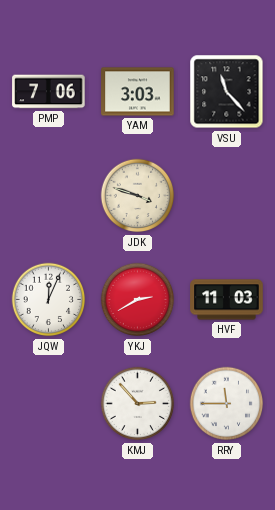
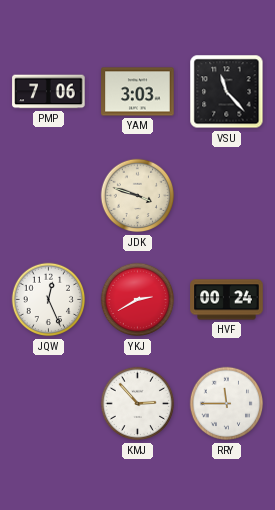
JQW: 12:04 -> 12:26 (49, 300)
HVF: 11:03 -> 00:24 (227, 300)
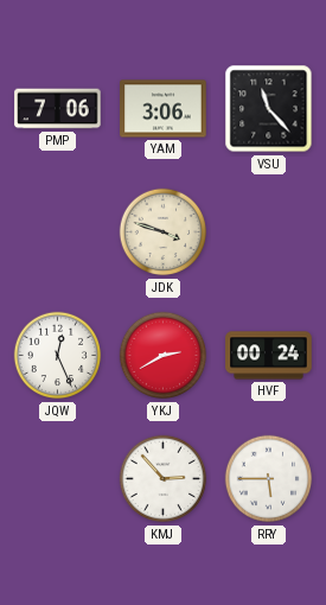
YAM: 3:03 -> 3:06 (164, 109)
RRY: 11:45 -> 5:45 (269, 479)
